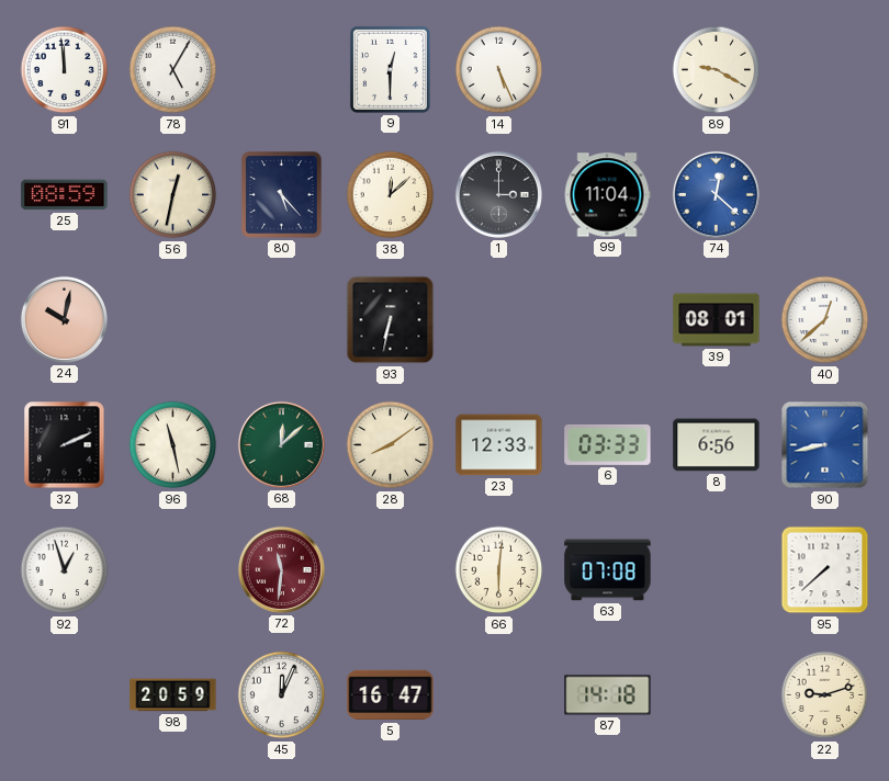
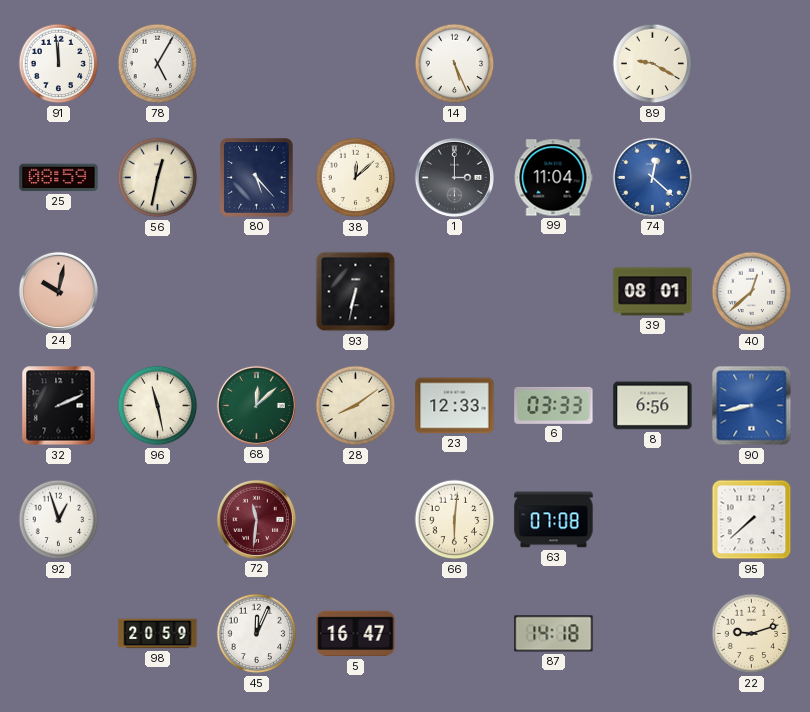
9: 12:30 -> none (390, 69)
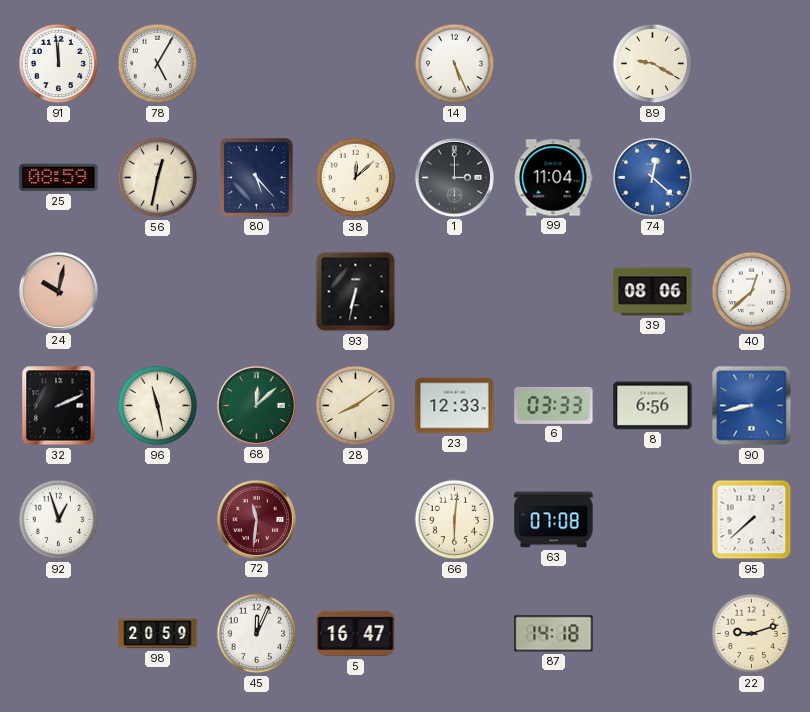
39: 08:01 -> 08:06 (653, 292)
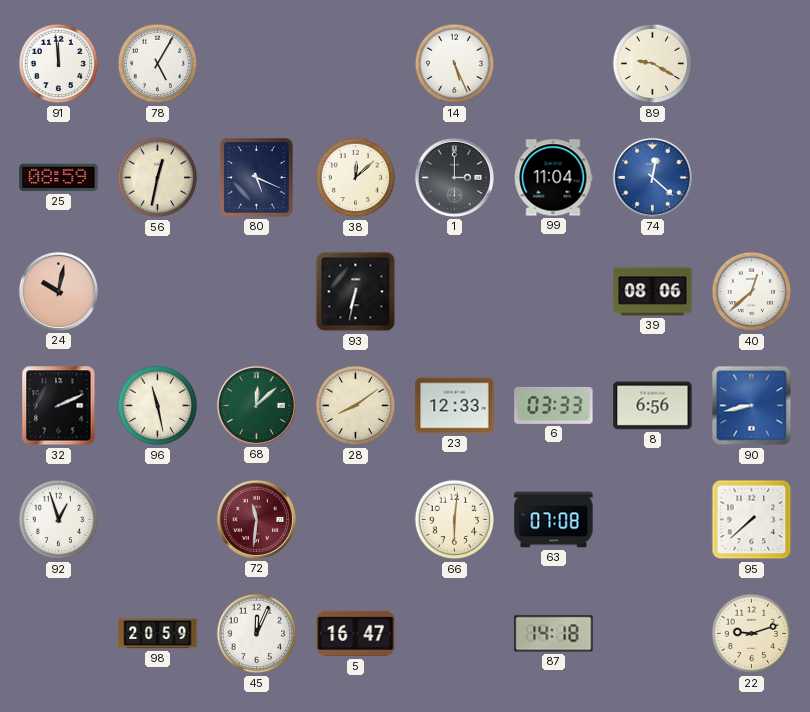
80: 5:23 -> 5:19 (257, 178)
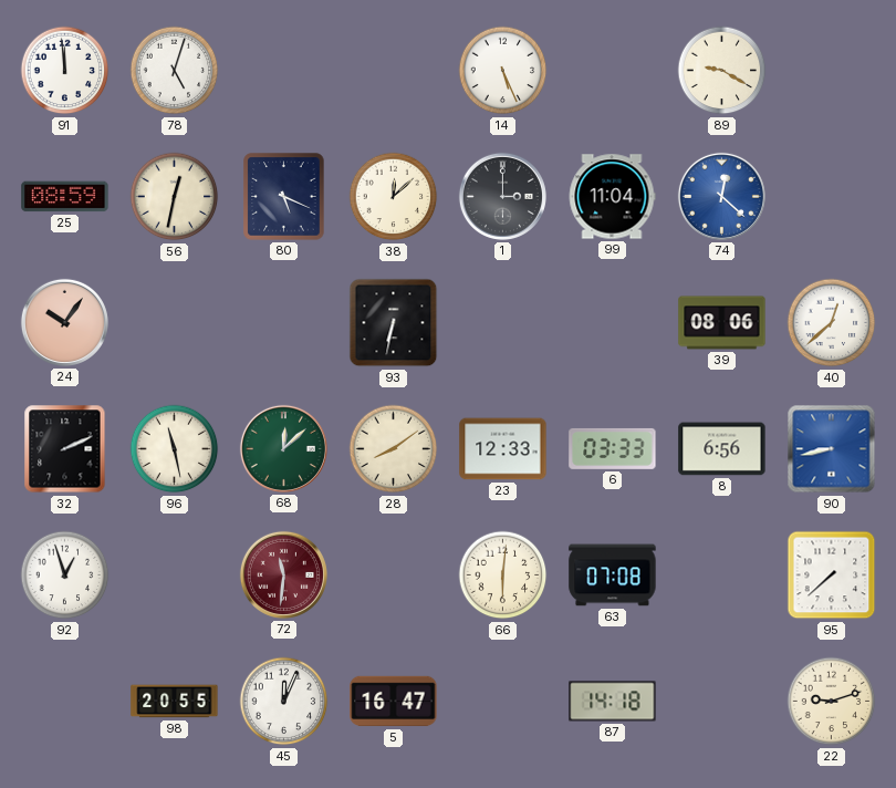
78: 5:05 -> 5:03 (175, 71)
24: 10:02 -> 10:06 (64, 322)
98: 20:59 -> 20:55 (175, 702)
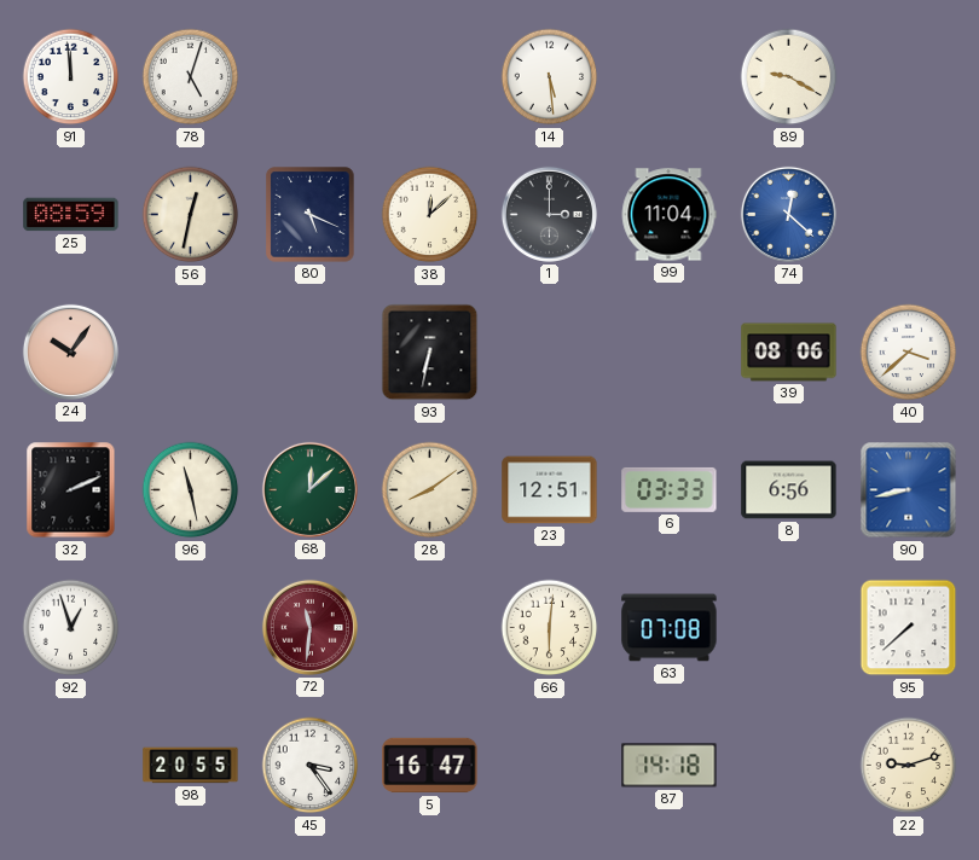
14: 5:26 -> 5:29 (550, 77)
40: 12:38 -> 3:38 (909, 353)
23: 12:33 -> 12:51 (550, 490)
45: 12:04 -> 3:24 (311, 766)
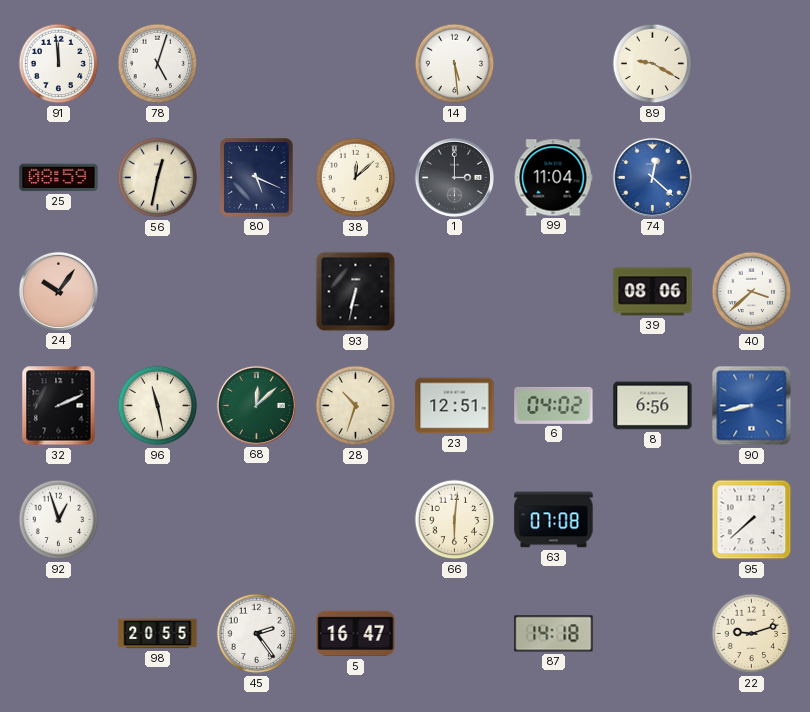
28: 8:09 -> 10:33 (356, 406)
6: 03:33 -> 04:02 (554, 405)
72: 11:31 -> none (309, 627)
45: 3:24 -> 2:24 (257, 634)
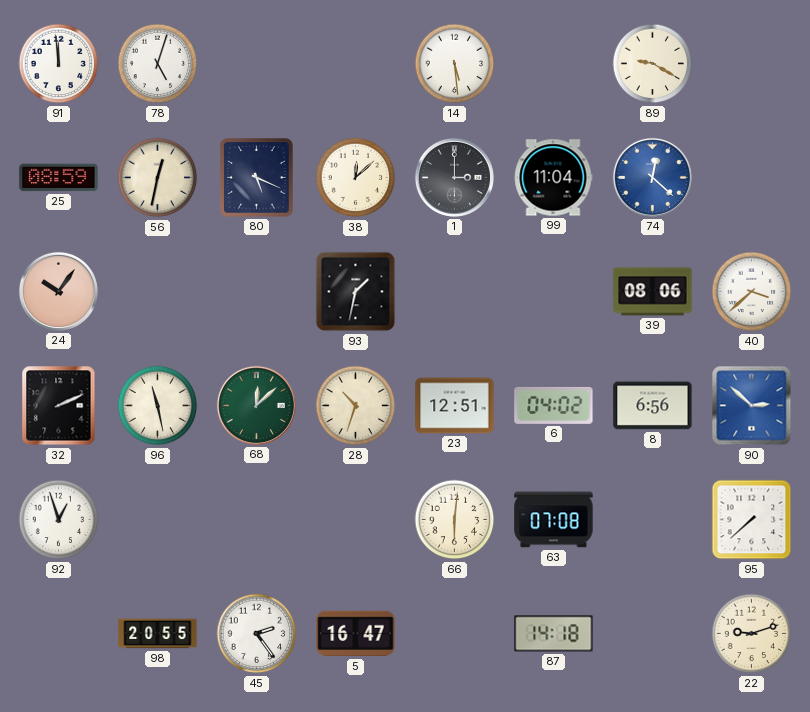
93: 6:32 -> 1:32 (356, 292)
90: 8:43 -> 2:52 (752, 406)
